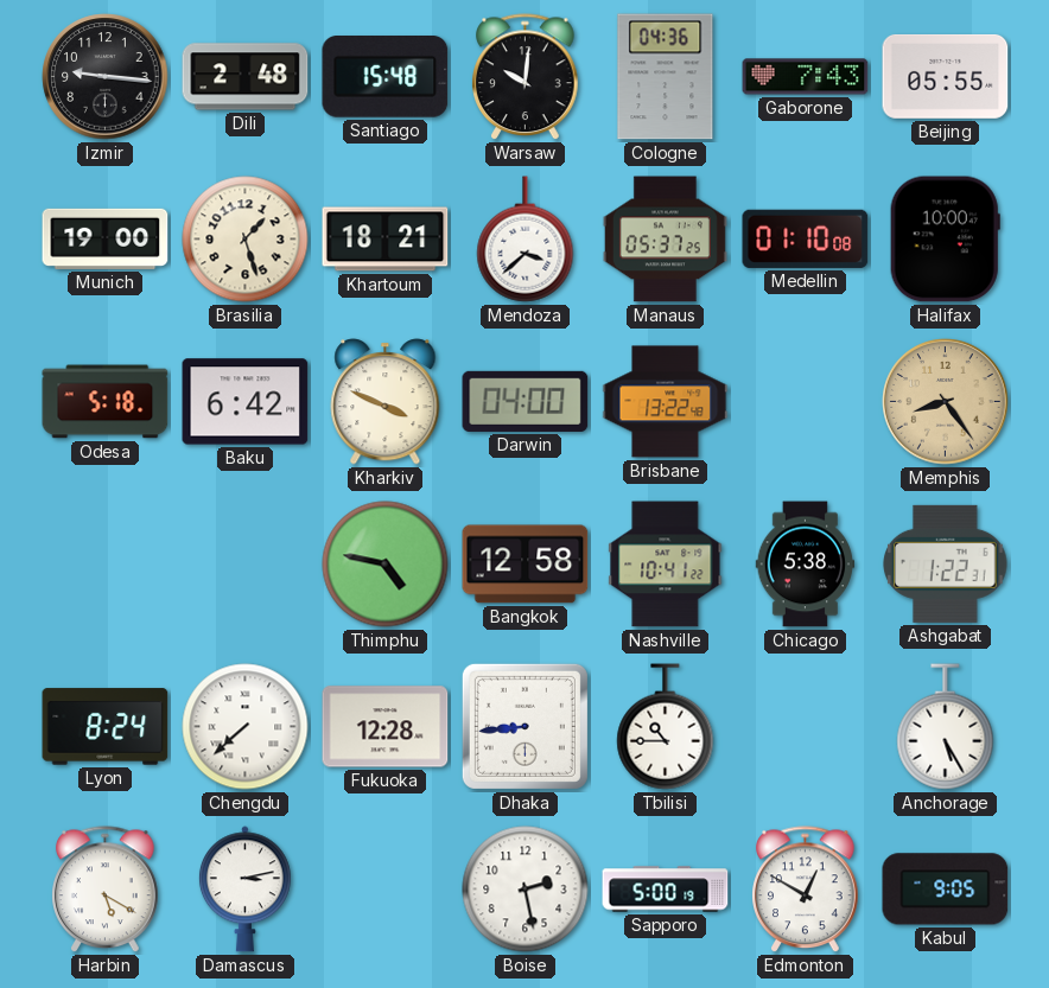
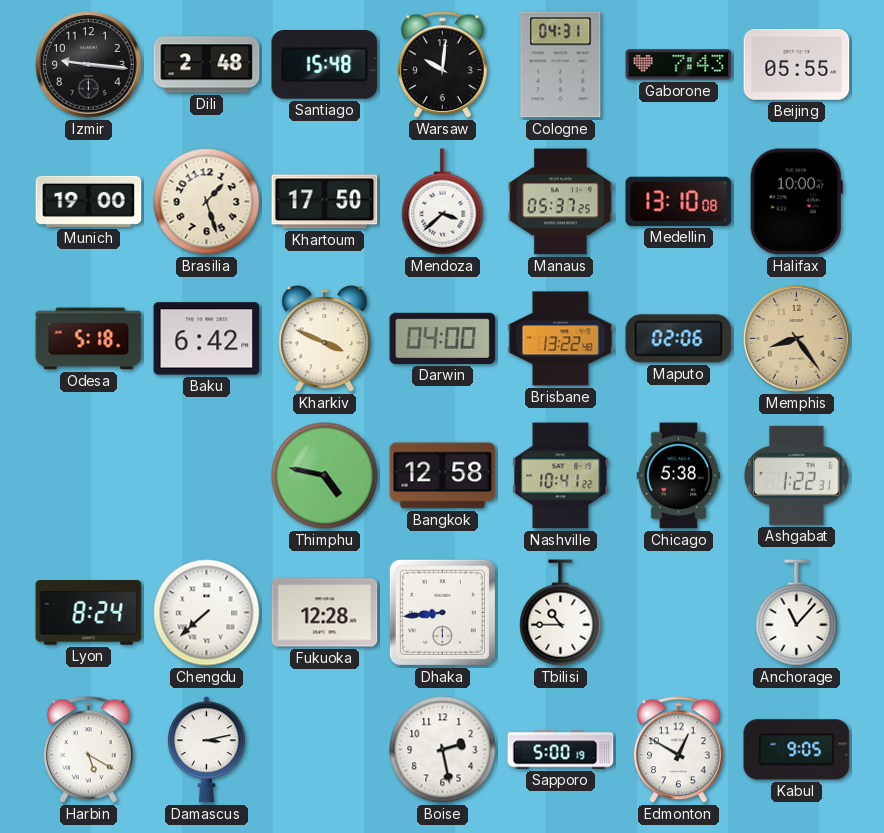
Cologne: 04:36 -> 04:31 (561, 65)
Khartoum: 18:21 -> 17:50 (325, 202)
Medellin: 01:10 -> 13:10 (679, 201)
Maputo: none -> 02:06 (679, 339)
Anchorage: 5:25 -> 11:07 (797, 613)
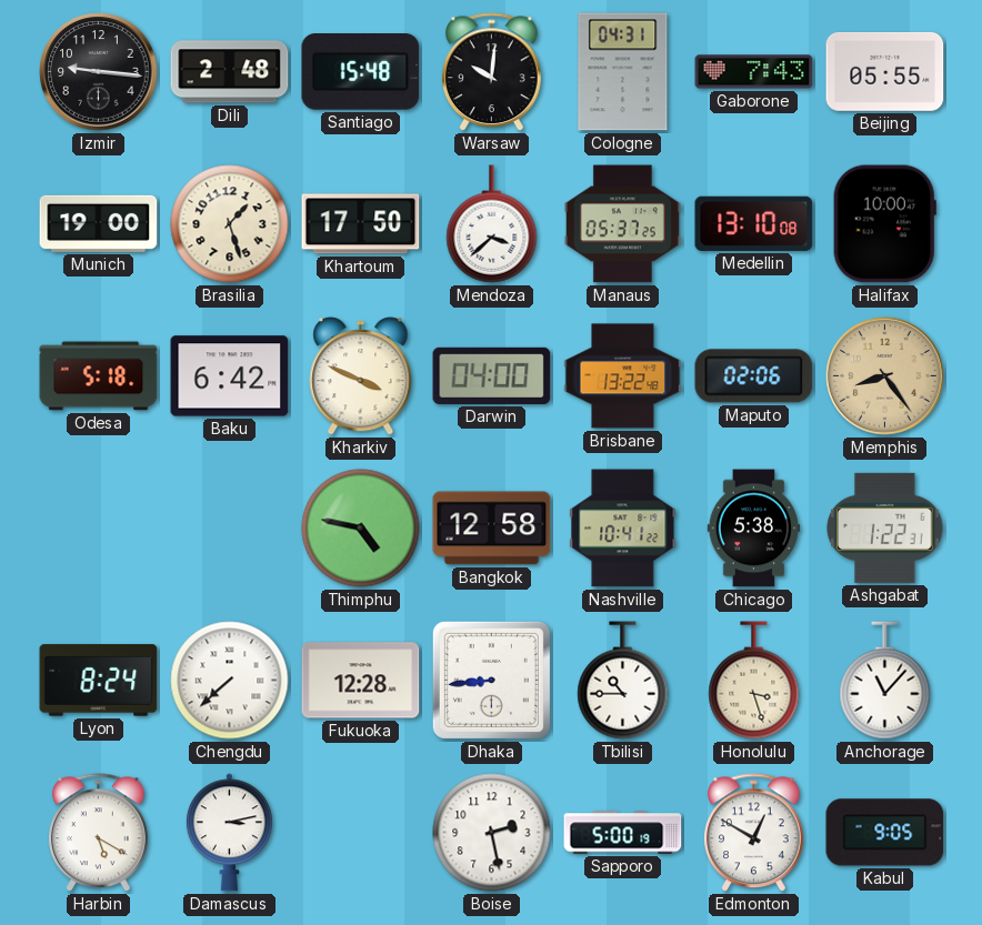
Honolulu: none -> 3:27 (754, 681)
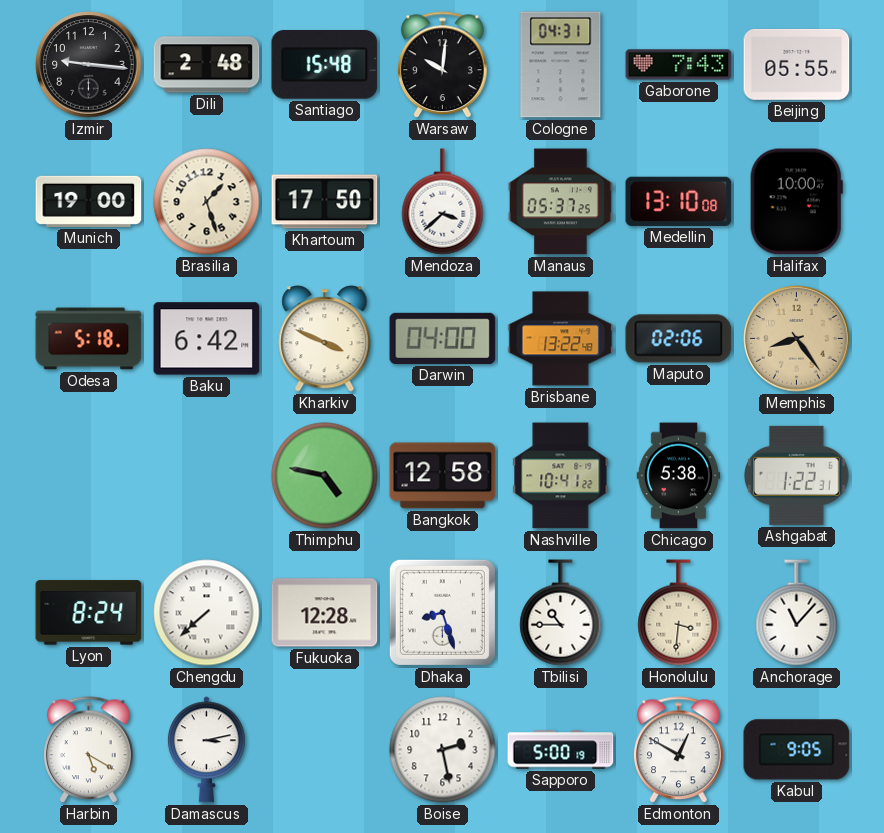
Dhaka: 8:44 -> 8:27 (442, 612)
Honolulu: 3:27 -> 3:31 (679, 613)
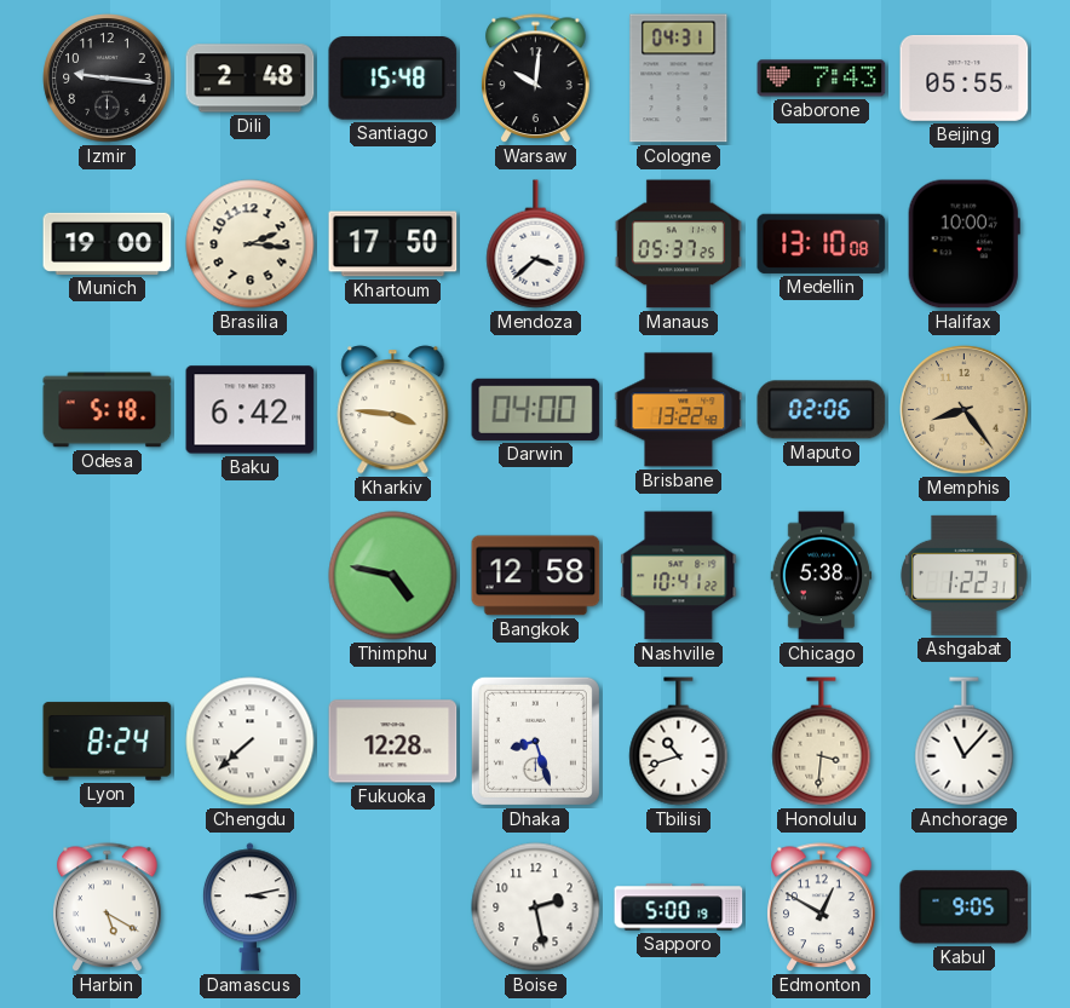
Brasilia: 1:27 -> 2:16 (251, 244)
Kharkiv: 3:49 -> 3:46 (393, 410)
Tbilisi: 10:45 -> 10:42 (679, 742)
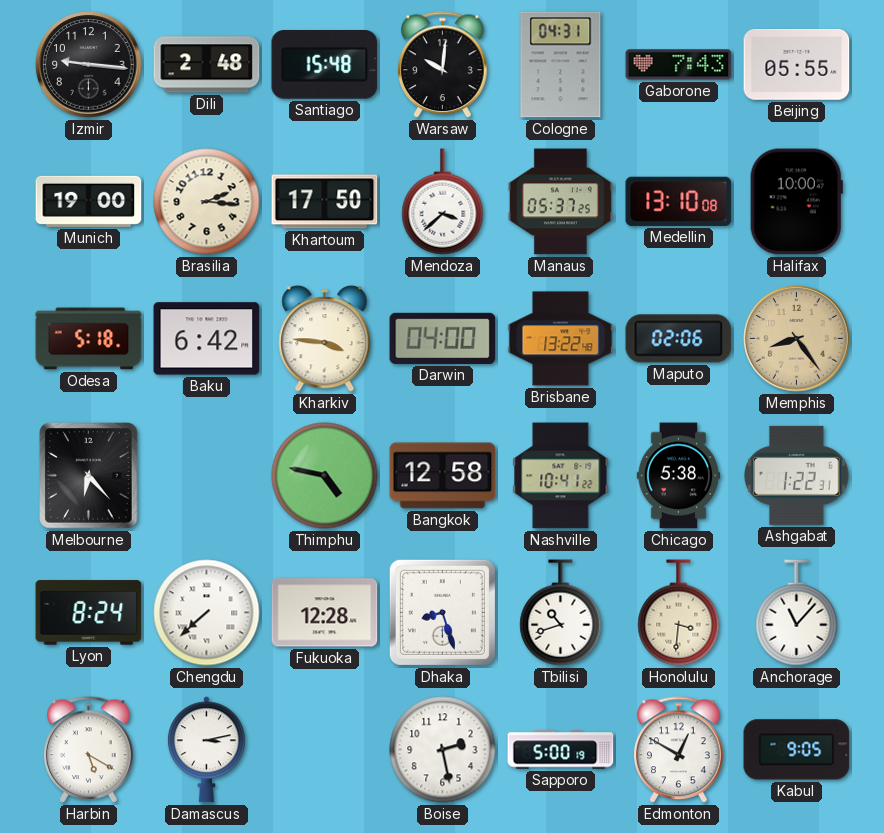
Melbourne: none -> 6:23 (89, 476)
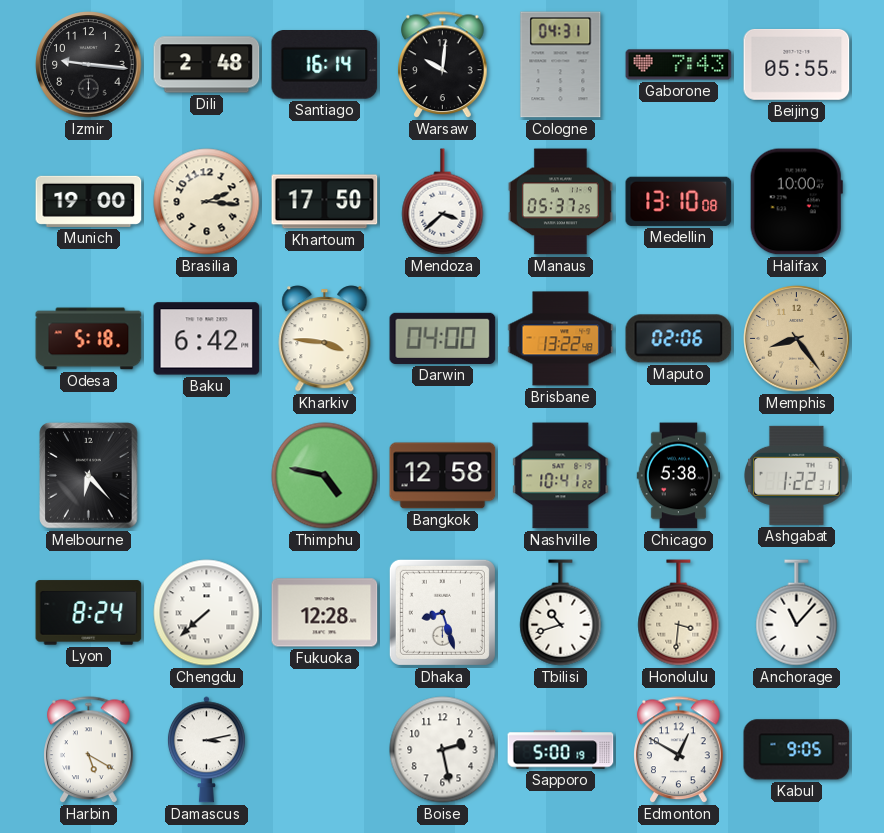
Santiago: 15:48 -> 16:14 (325, 65)
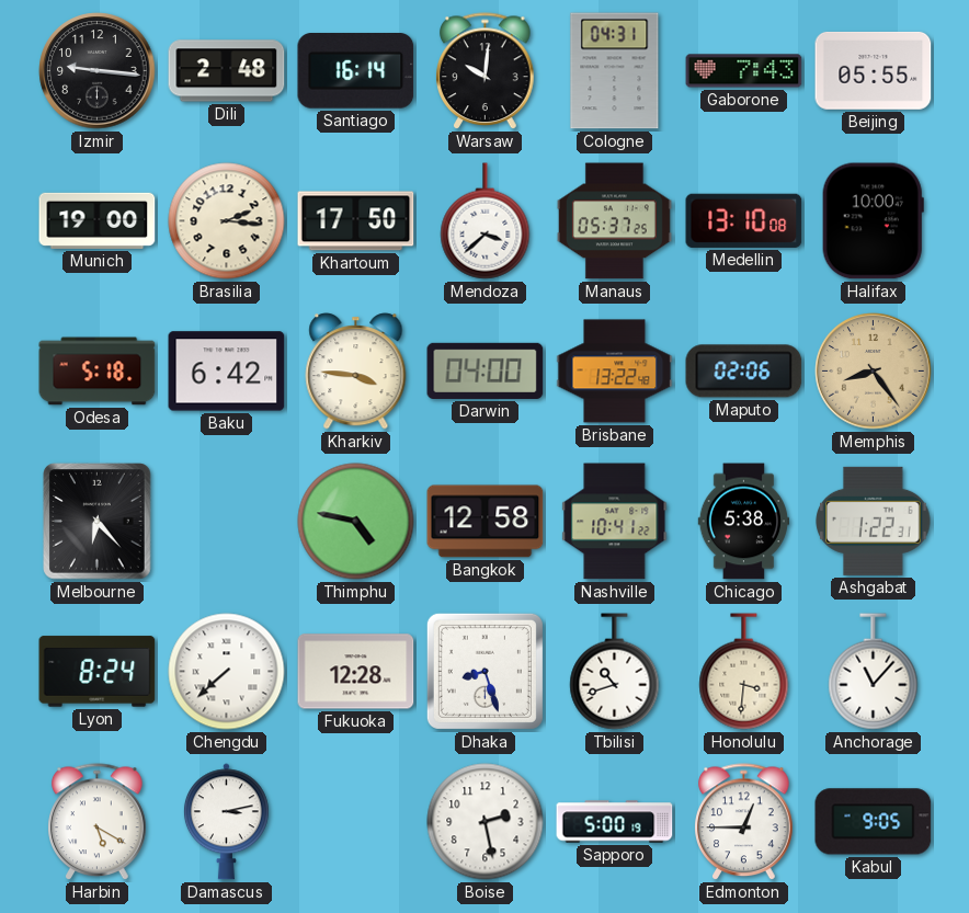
Edmonton: 12:50 -> 12:45 (744, 822)
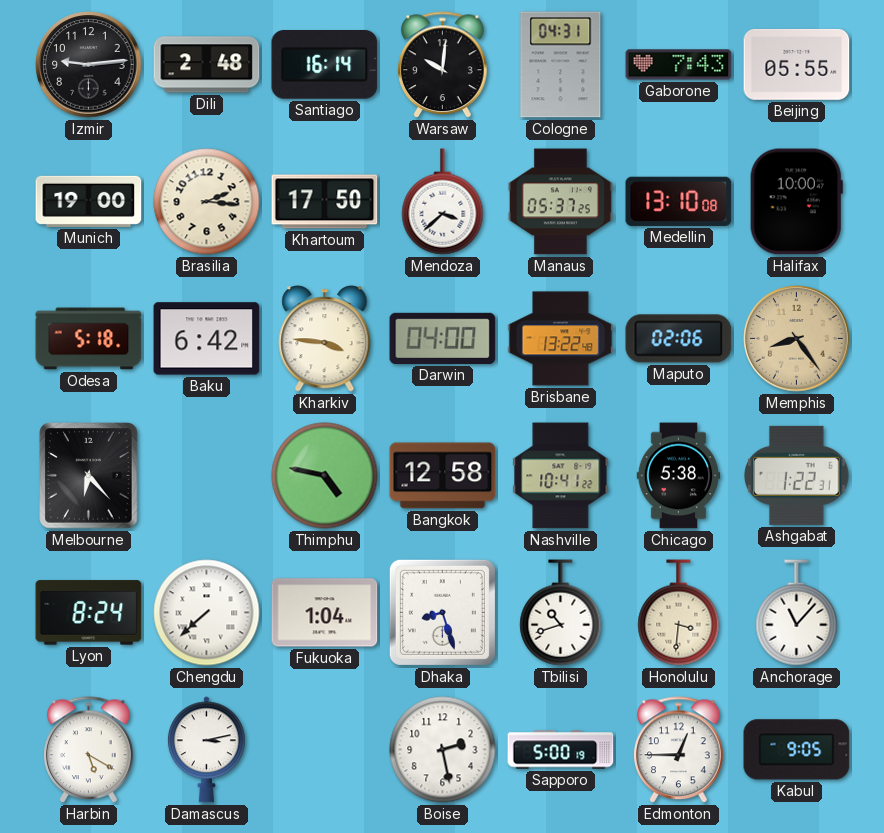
Izmir: 9:16 -> 9:14 (89, 65)
Fukuoka: 12:28 -> 1:04 (325, 613)
